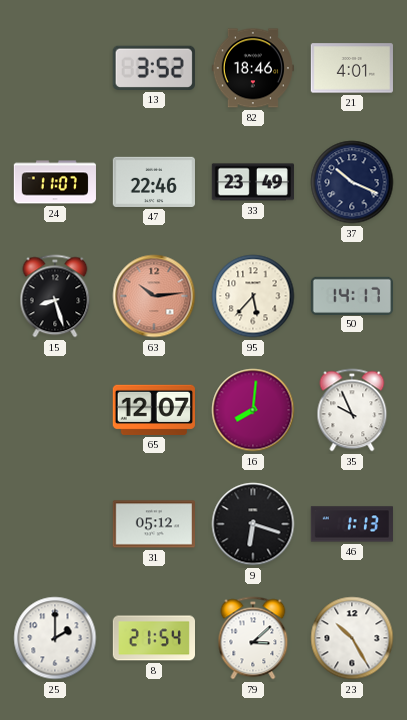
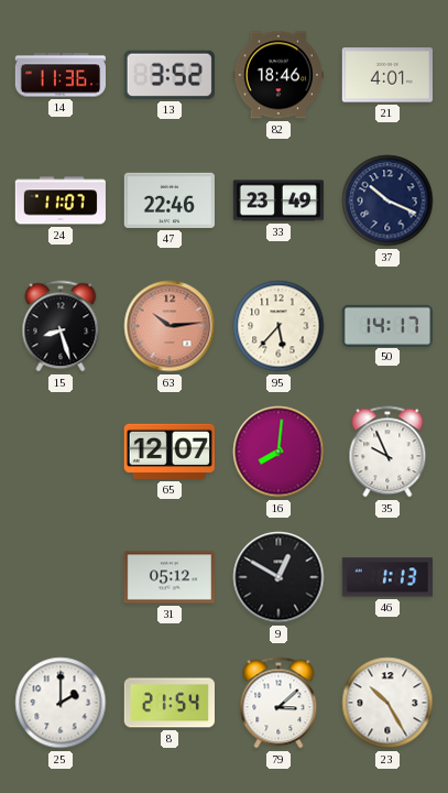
14: none -> 11:36 (59, 75)
9: 6:18 -> 12:50 (278, 577)
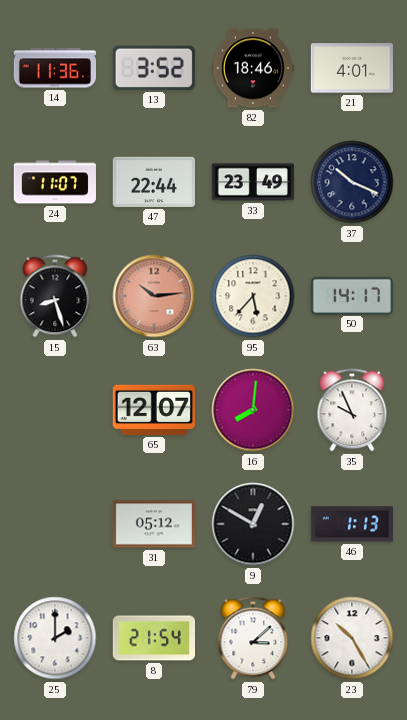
47: 22:46 -> 22:44 (153, 182)
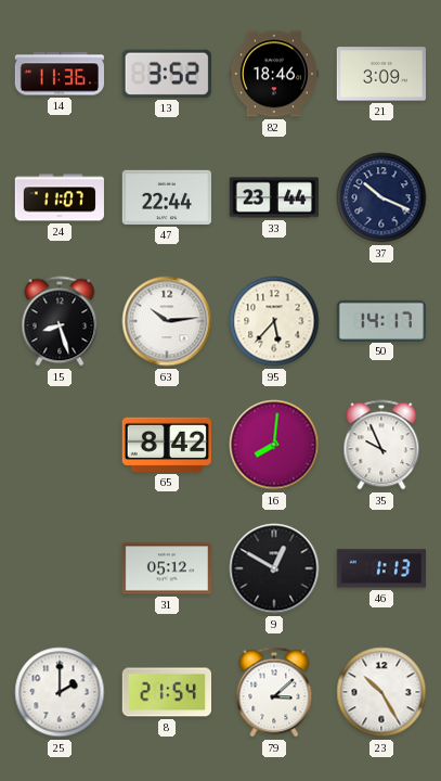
21: 4:01 -> 3:09 (381, 74)
33: 23:49 -> 23:44 (274, 197)
63 dial: salmon -> white (167, 321)
65: 12:07 -> 8:42 (167, 445)
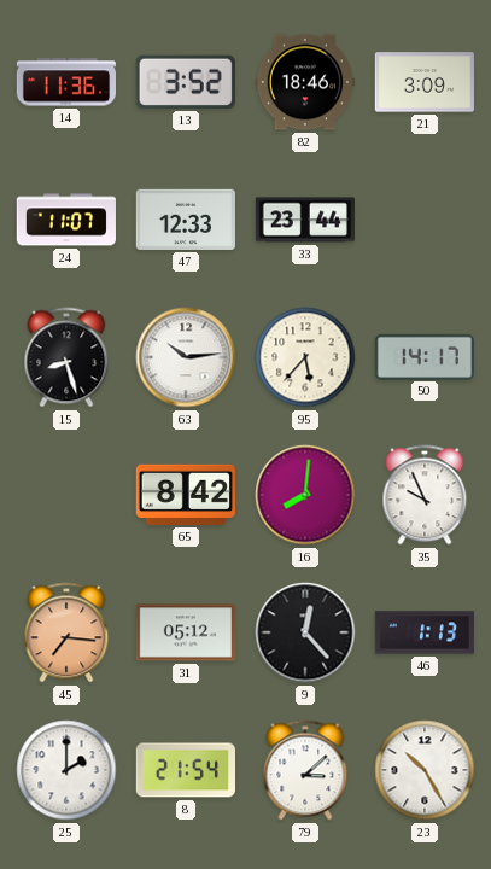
47: 22:44 -> 12:33 (185, 220)
37: 10:19 -> none (381, 197)
45: none -> 7:16 (66, 632)
9: 12:50 -> 12:23 (305, 632)
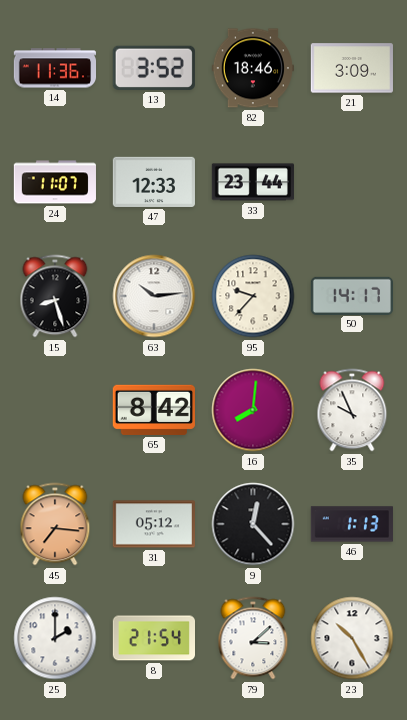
95: 5:37 -> 9:37 (253, 296)
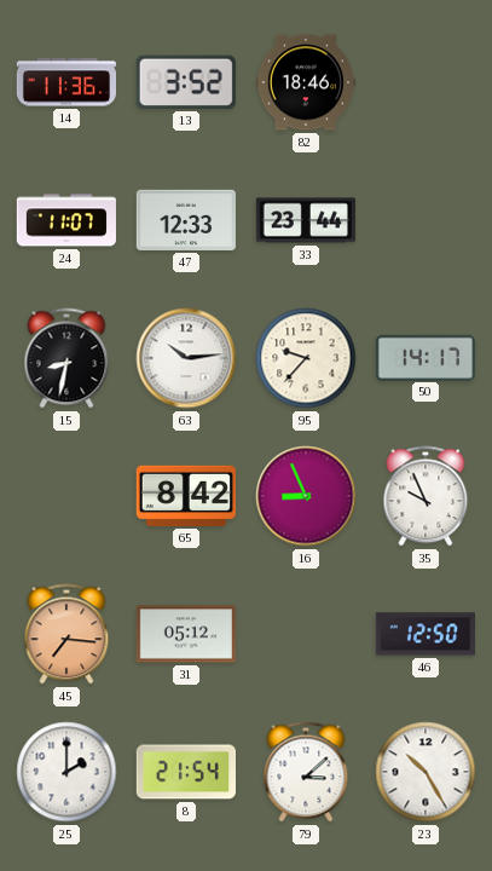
21: 3:09 -> none (352, 68)
15: 8:27 -> 8:32 (66, 358)
16: 8:01 -> 8:56 (306, 496)
9: 12:23 -> none (253, 524)
46: 1:13 -> 12:50 (424, 634)
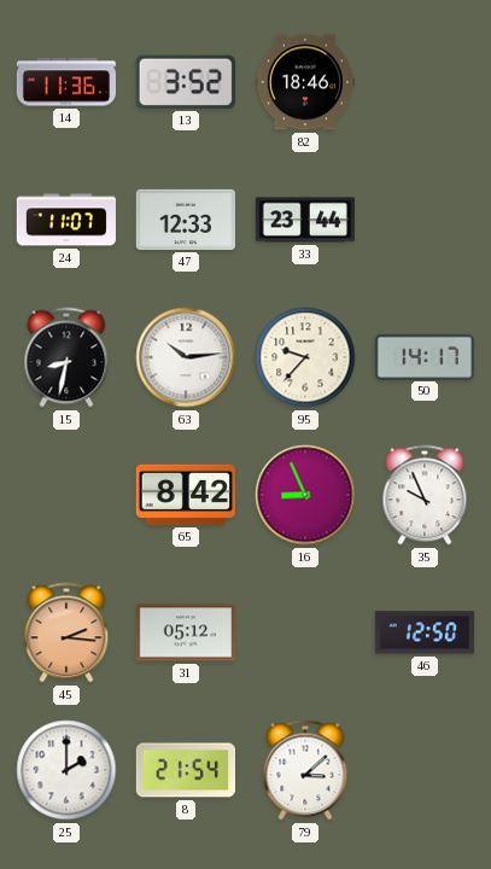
45: 7:16 -> 2:16 (66, 632)
23: 10:25 -> none (426, 772)
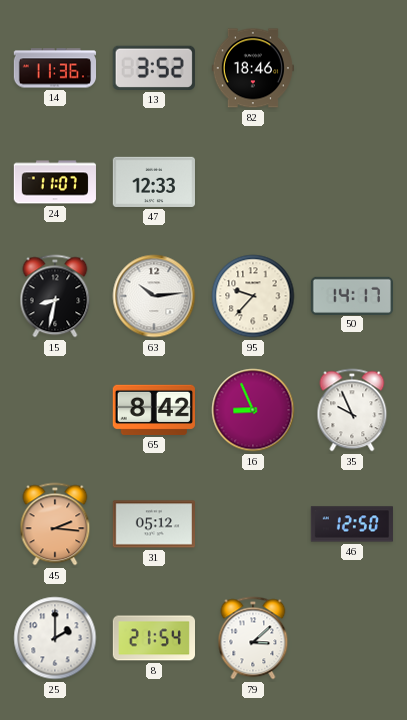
33: 23:44 -> none (305, 220)
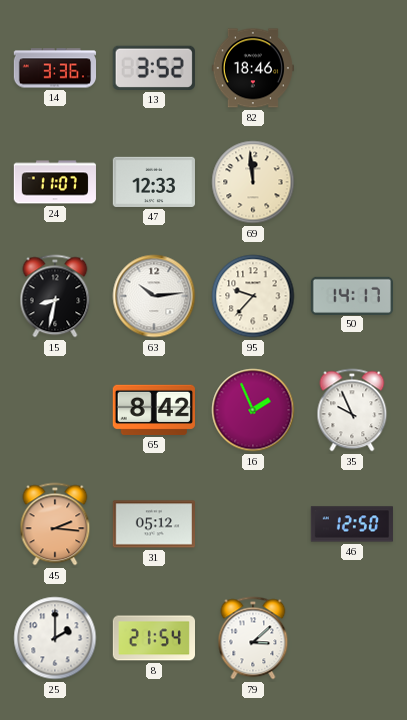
14: 11:36 -> 3:36 (54, 68)
69: none -> 11:59 (253, 182)
16: 8:56 -> 1:56 (253, 410)
